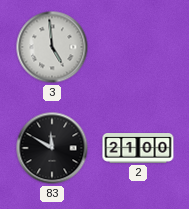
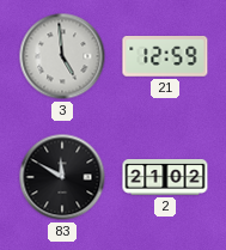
21: none -> 12:59 (165, 57)
2: 21:00 -> 21:02 (165, 177)
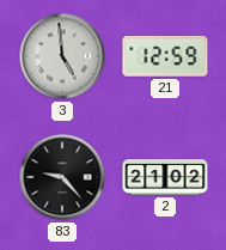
83: 11:50 -> 9:23 (62, 177)
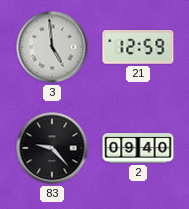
2: 21:02 -> 09:40 (138, 148)
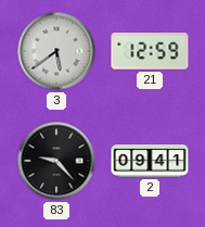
3: 4:59 -> 5:39 (56, 51)
2: 09:40 -> 09:41 (150, 161)
